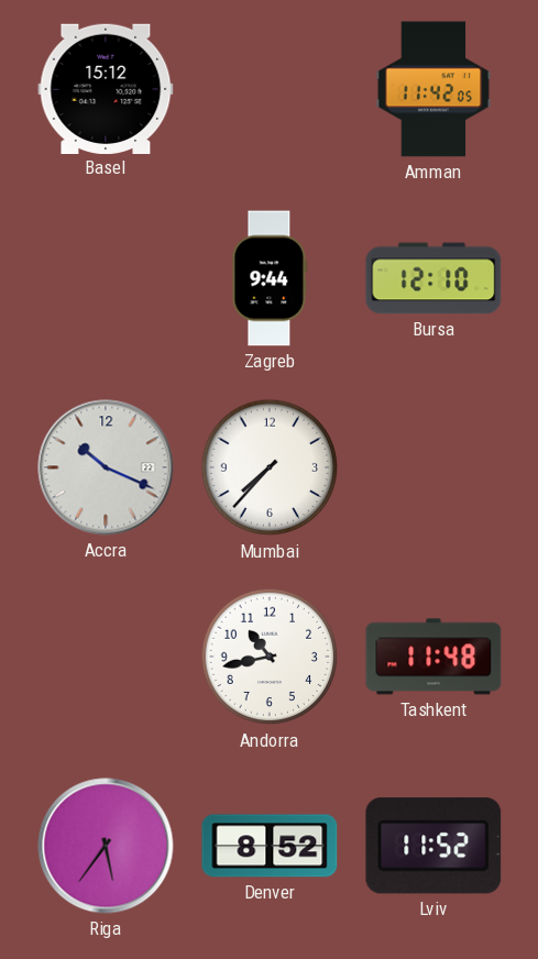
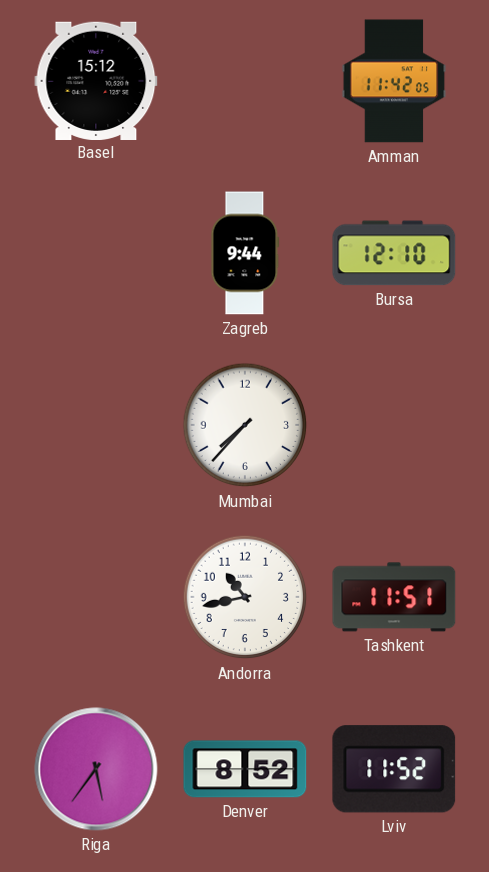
Accra: 10:19 -> none (106, 467)
Tashkent: 11:48 -> 11:51 (394, 597)
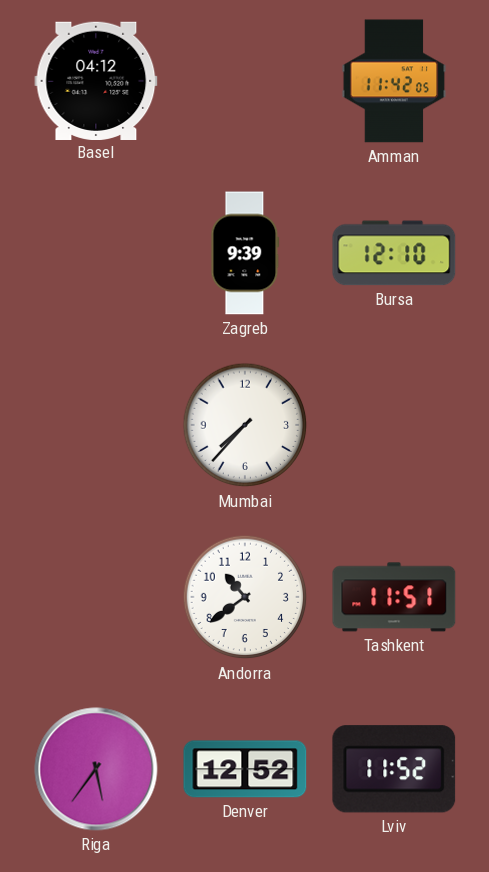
Basel: 15:12 -> 04:12 (96, 80)
Zagreb: 9:44 -> 9:39 (245, 253)
Andorra: 10:43 -> 10:39 (245, 597)
Denver: 8:52 -> 12:52 (245, 769)
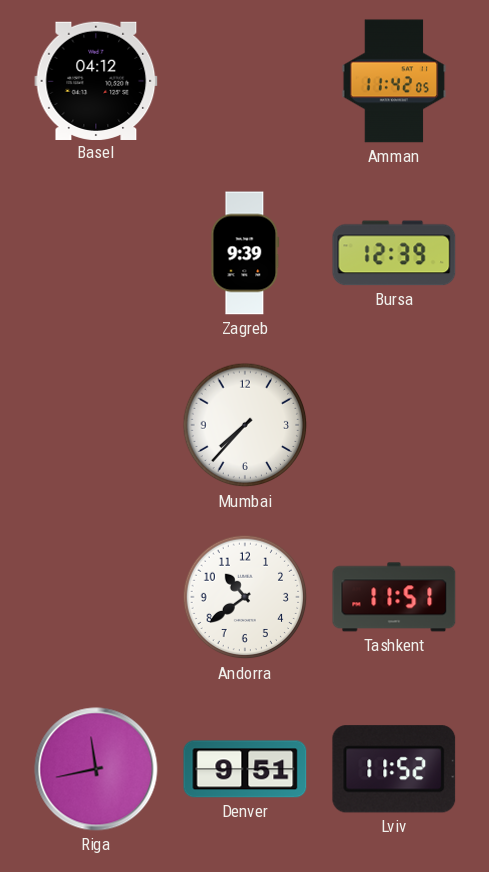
Bursa: 12:10 -> 12:39 (394, 253)
Riga: 5:36 -> 11:43 (96, 769)
Denver: 12:52 -> 9:51 (245, 769)
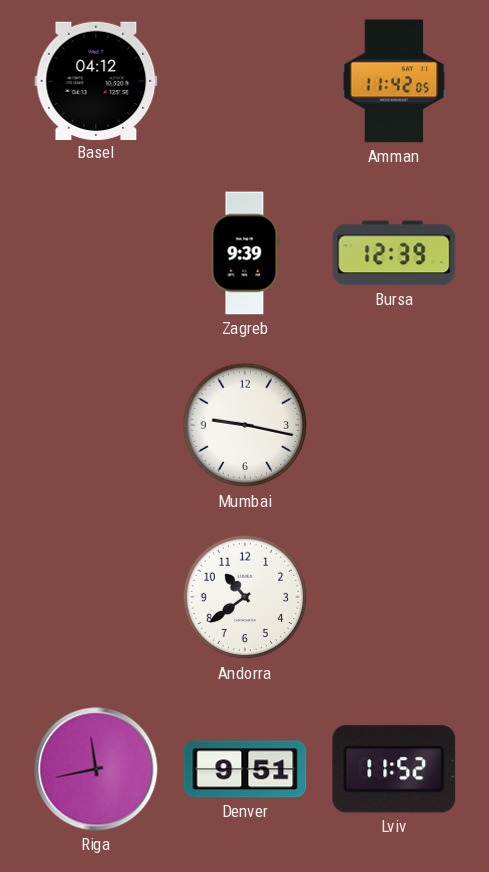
Mumbai: 7:37 -> 9:17 (245, 425)
Tashkent: 11:51 -> none (394, 597)
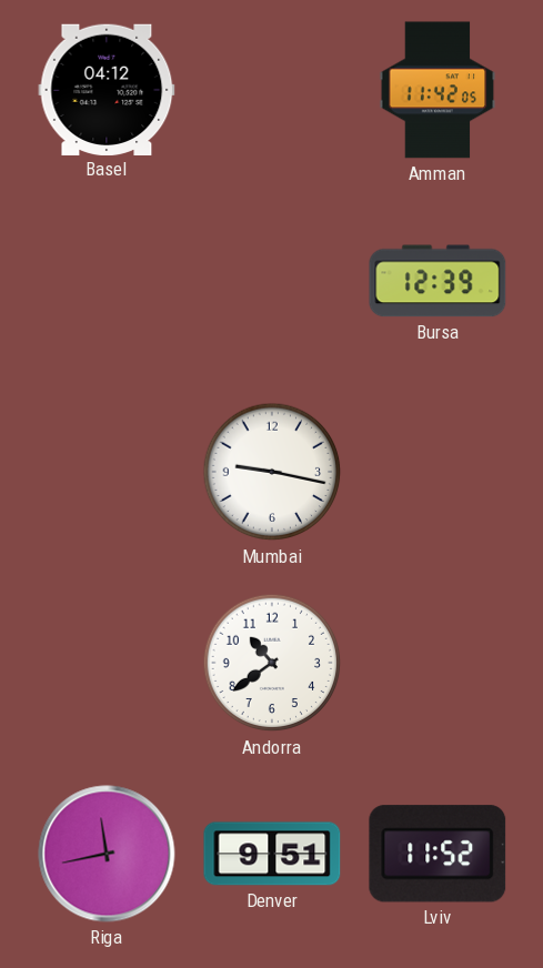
Zagreb: 9:39 -> none (245, 253)
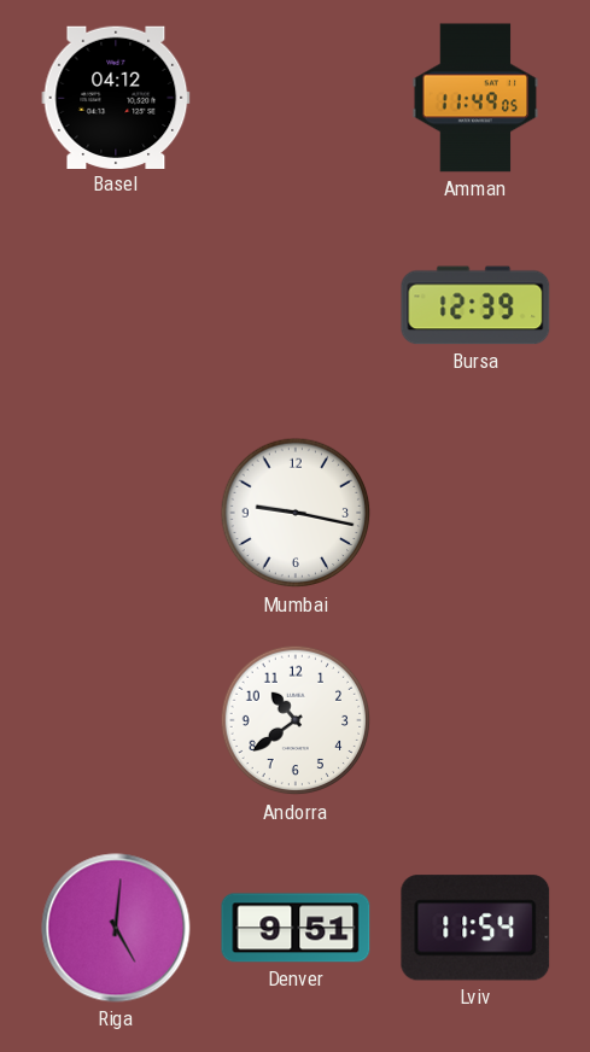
Amman: 11:42 -> 11:49 (475, 98)
Riga: 11:43 -> 5:01 (116, 928)
Lviv: 11:52 -> 11:54 (475, 928)
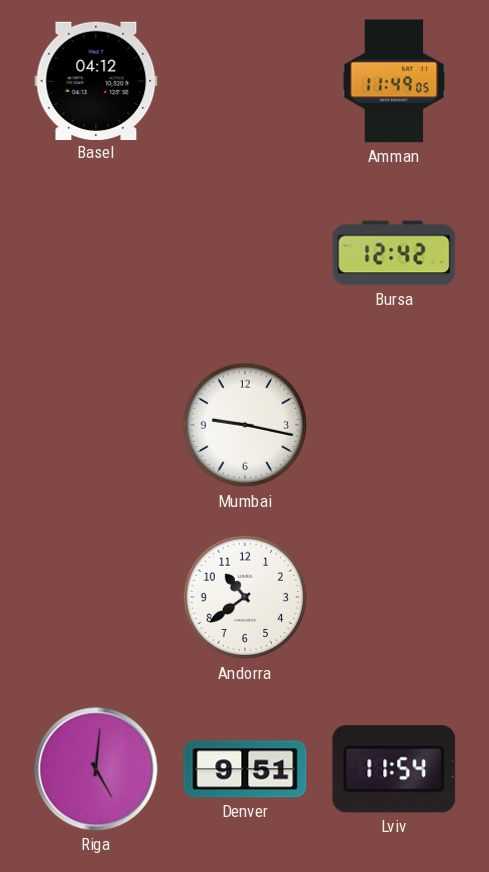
Bursa: 12:39 -> 12:42 (394, 253)
